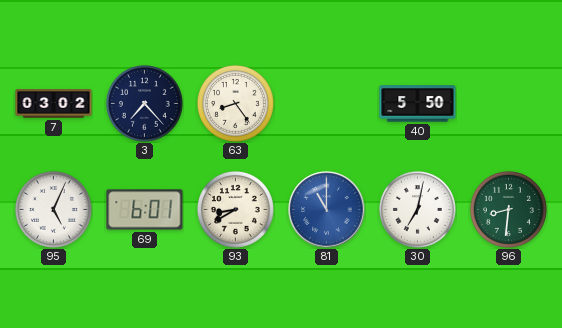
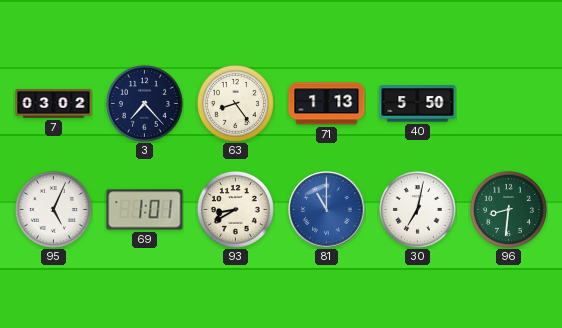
71: none -> 1:13 (327, 104)
69: 6:01 -> 1:01 (145, 210)
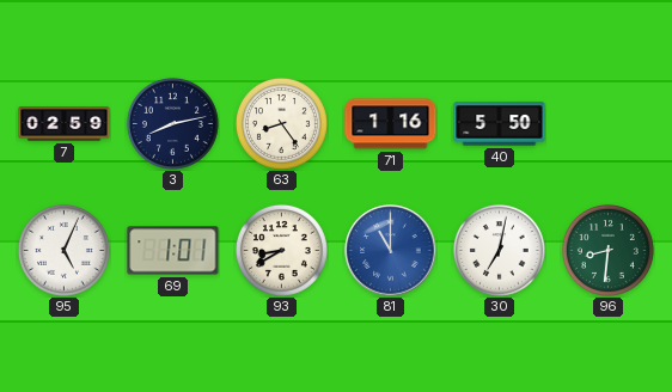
7: 03:02 -> 02:59 (65, 124)
3: 7:23 -> 8:13 (172, 123)
71: 1:13 -> 1:16 (391, 124)
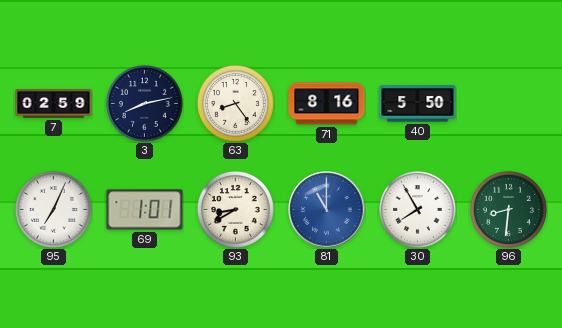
71: 1:16 -> 8:16 (327, 104)
95: 5:04 -> 7:04 (53, 209)
30: 7:02 -> 7:55 (417, 209)
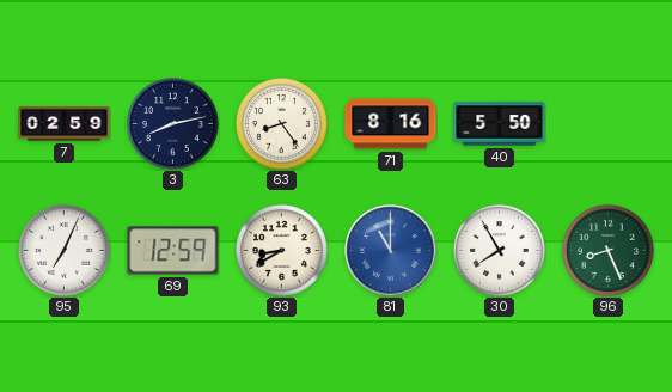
69: 1:01 -> 12:59 (173, 251)
96: 8:31 -> 8:26 (607, 250)
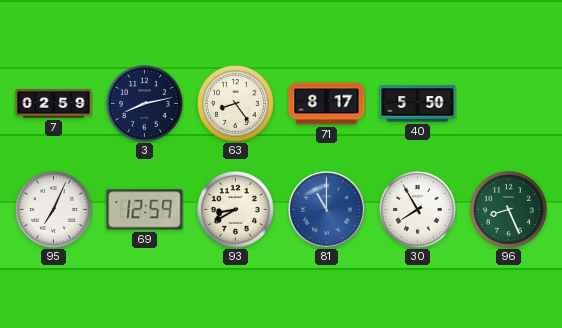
71: 8:16 -> 8:17 (327, 104)
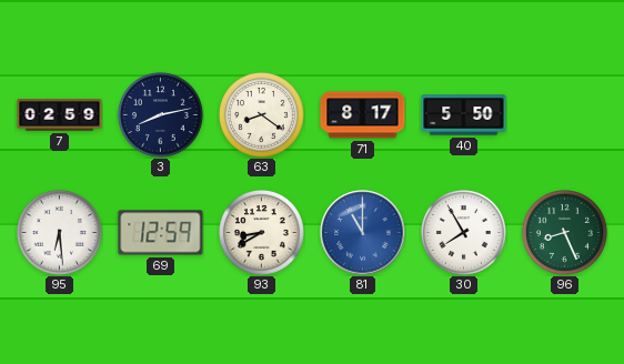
63: 8:24 -> 8:21 (261, 114)
95: 7:04 -> 6:29 (59, 232)
